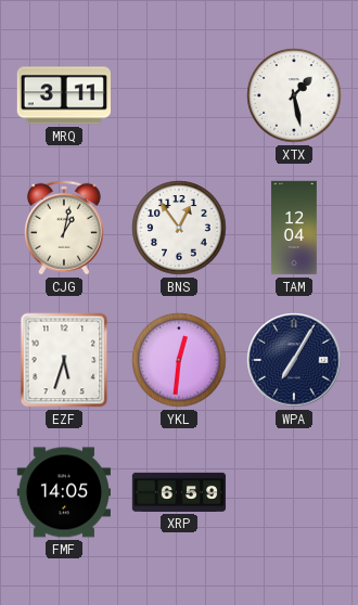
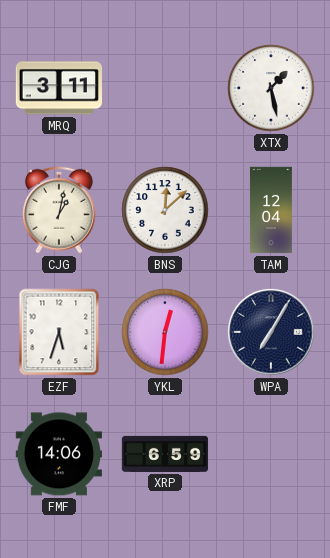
BNS: 12:54 -> 12:08 (165, 210)
FMF: 14:05 -> 14:06 (58, 454)
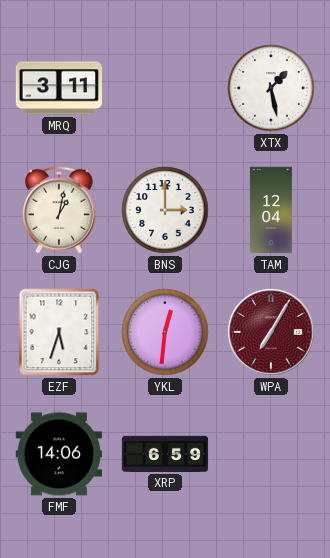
BNS: 12:08 -> 3:00 (165, 210)
WPA dial: navy -> burgundy (271, 332)
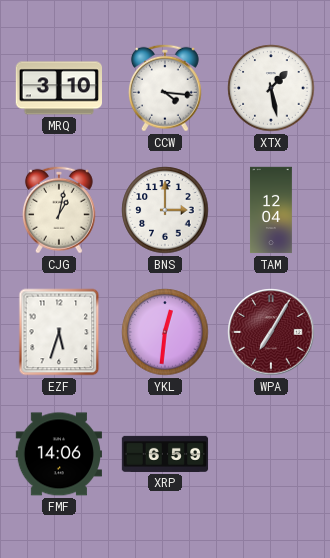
MRQ: 3:11 -> 3:10 (58, 88)
CCW: none -> 4:16 (165, 88)
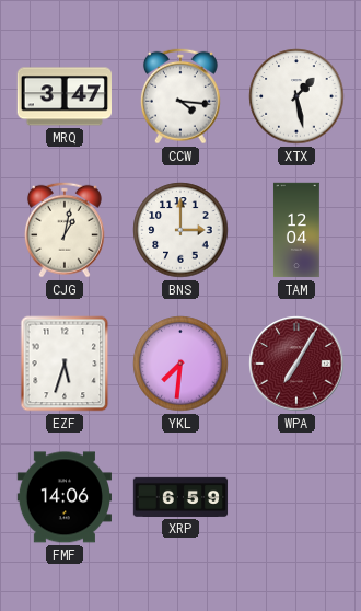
MRQ: 3:10 -> 3:47 (63, 96)
YKL: 12:31 -> 7:31 (180, 364)
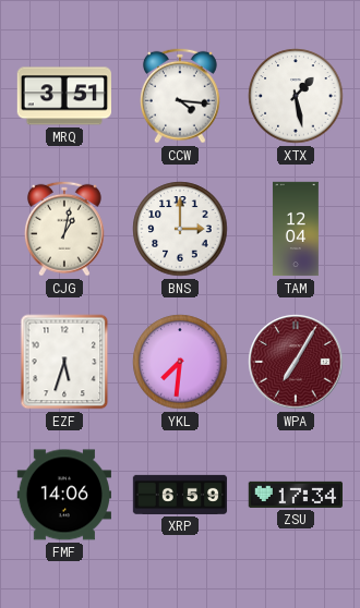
MRQ: 3:47 -> 3:51 (63, 96)
ZSU: none -> 17:34 (295, 495)
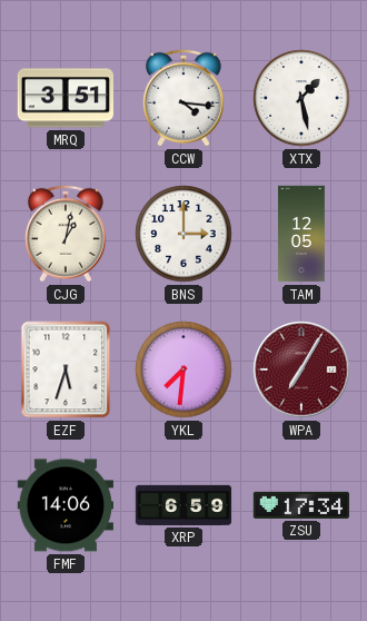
TAM: 12:04 -> 12:05 (301, 234)
